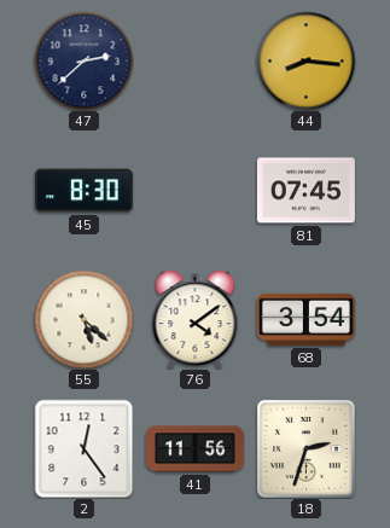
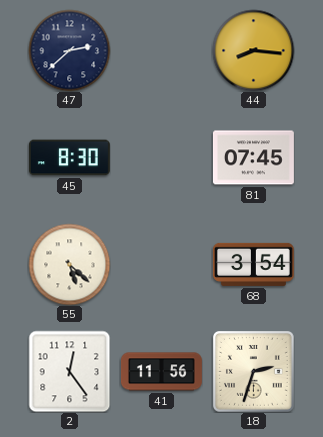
76: 4:09 -> none (196, 319)
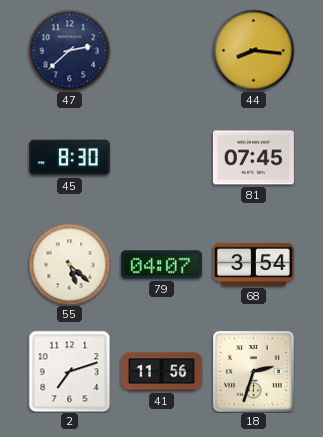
79: none -> 04:07 (161, 265)
2: 12:24 -> 7:12 (69, 371)
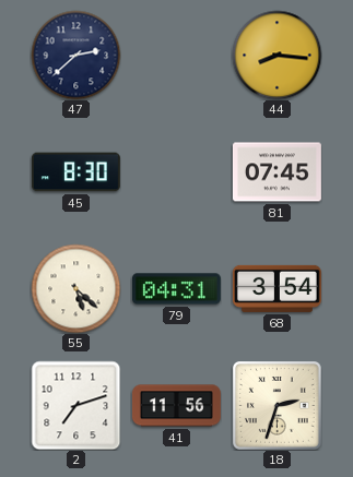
79: 04:07 -> 04:31 (176, 289)
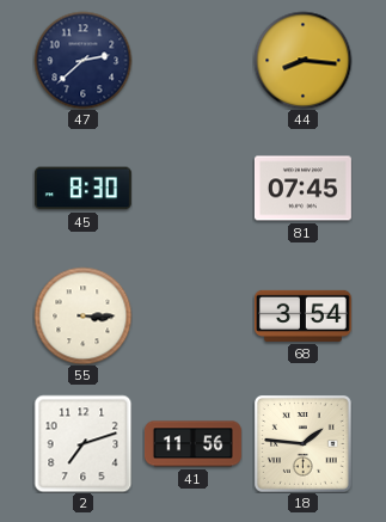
55: 5:22 -> 3:15 (82, 315)
79: 04:31 -> none (176, 289)
18: 2:33 -> 1:46 (304, 444)
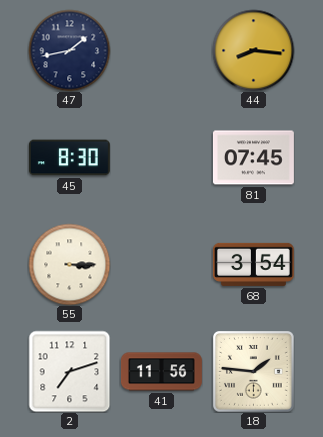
47: 2:38 -> 1:43 (69, 50)
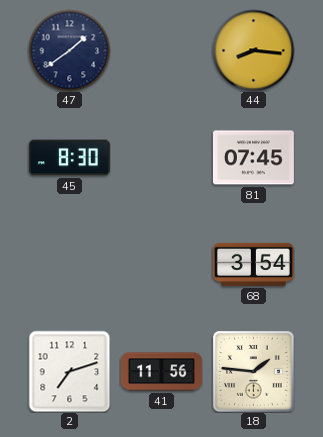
47: 1:43 -> 1:39 (69, 50)
55: 3:15 -> none (69, 264)
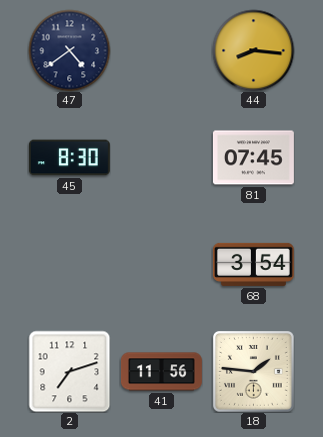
47: 1:39 -> 4:39 (69, 50)
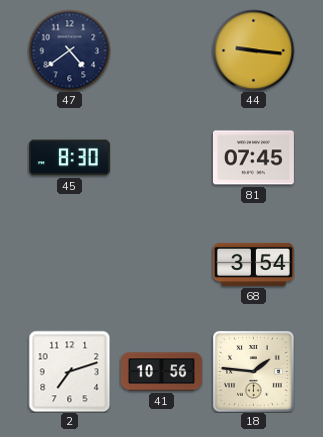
44: 8:16 -> 9:16 (253, 50)
41: 11:56 -> 10:56 (161, 372)
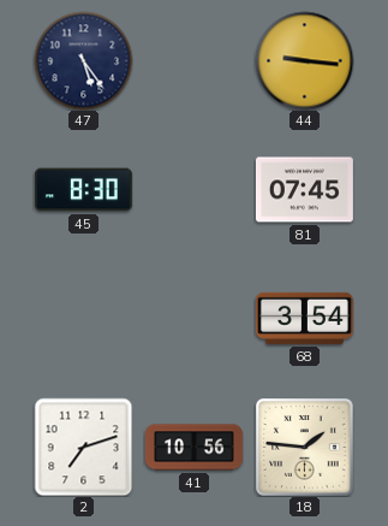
47: 4:39 -> 5:24 (83, 60)
